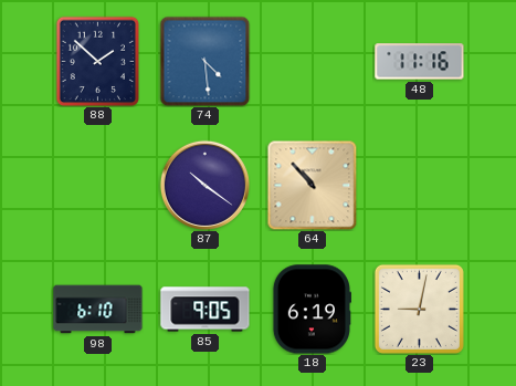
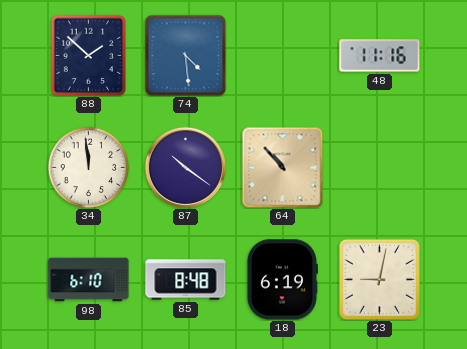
34: none -> 11:59 (88, 167)
85: 9:05 -> 8:48 (186, 280)
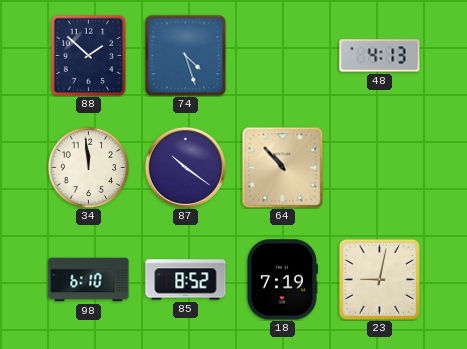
74: 4:29 -> 4:27 (185, 55)
48: 11:16 -> 4:13 (380, 56)
85: 8:48 -> 8:52 (186, 280)
18: 6:19 -> 7:19 (282, 280)
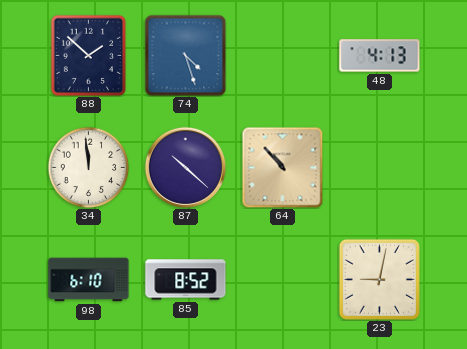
87: 10:21 -> 10:22 (185, 167)
18: 7:19 -> none (282, 280)
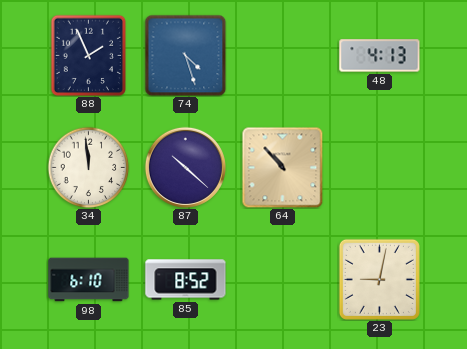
88: 1:52 -> 1:56 (88, 55)
